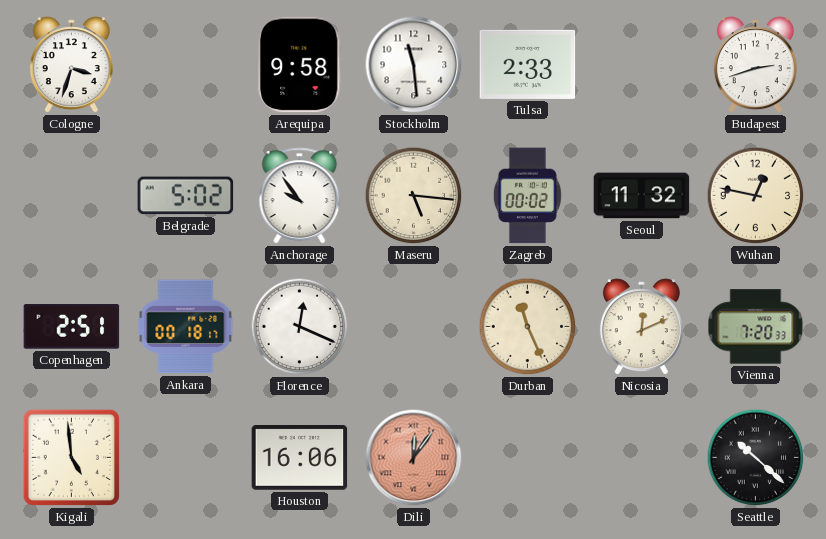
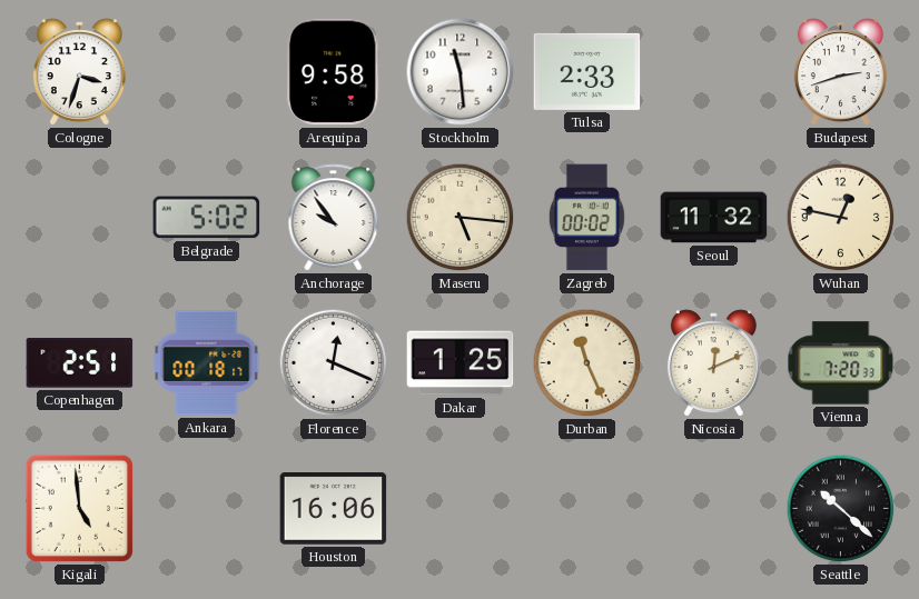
Dakar: none -> 1:25 (461, 363)
Dili: 12:06 -> none (414, 458)
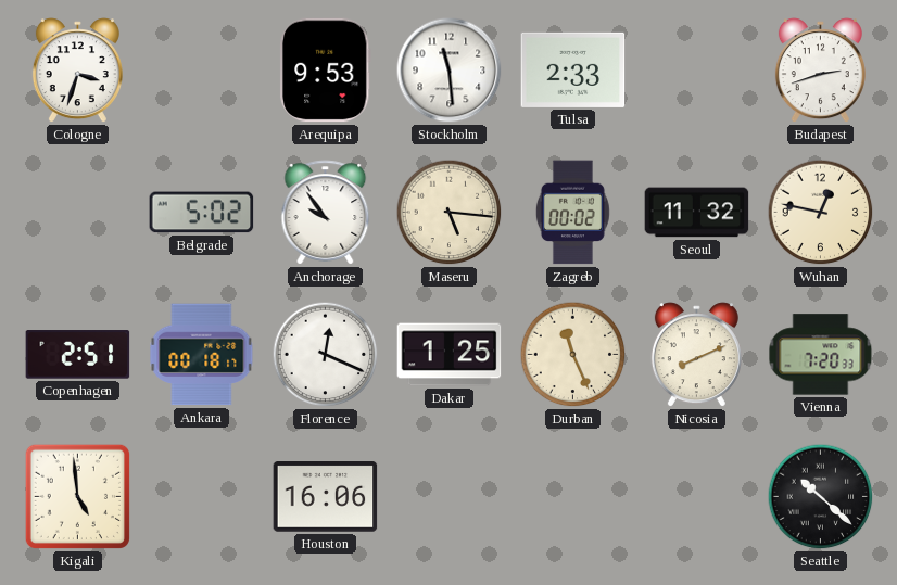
Arequipa: 9:58 -> 9:53 (325, 71)
Nicosia: 12:11 -> 8:11 (696, 355)
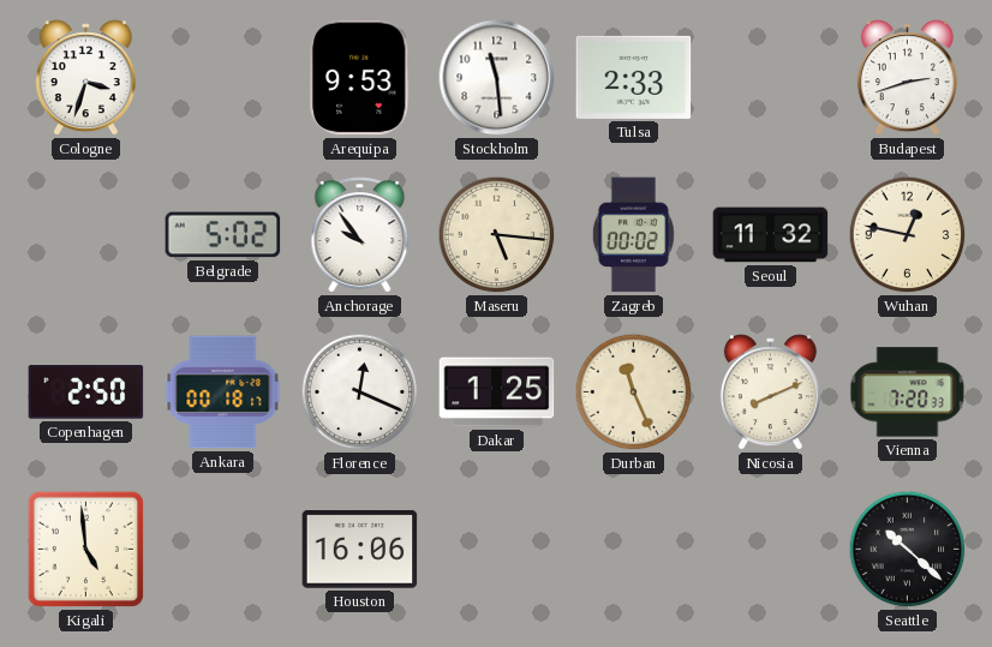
Copenhagen: 2:51 -> 2:50 (86, 393)
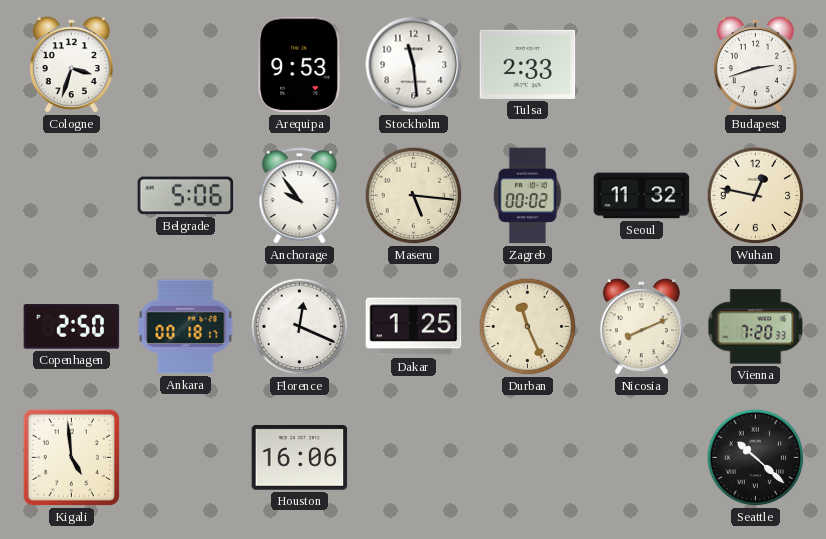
Belgrade: 5:02 -> 5:06 (186, 196)
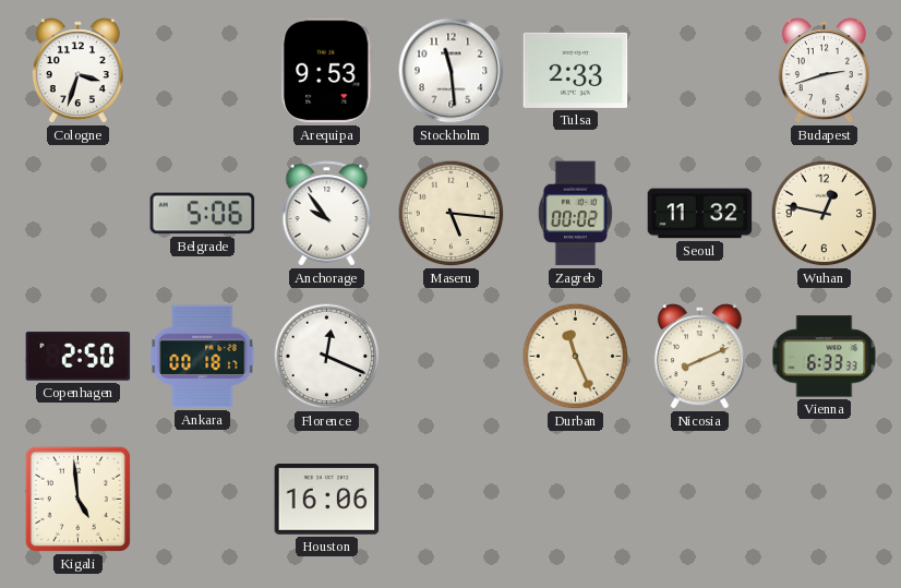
Dakar: 1:25 -> none (414, 327)
Vienna: 7:20 -> 6:33 (825, 357)
Seattle: 10:22 -> none (756, 458)
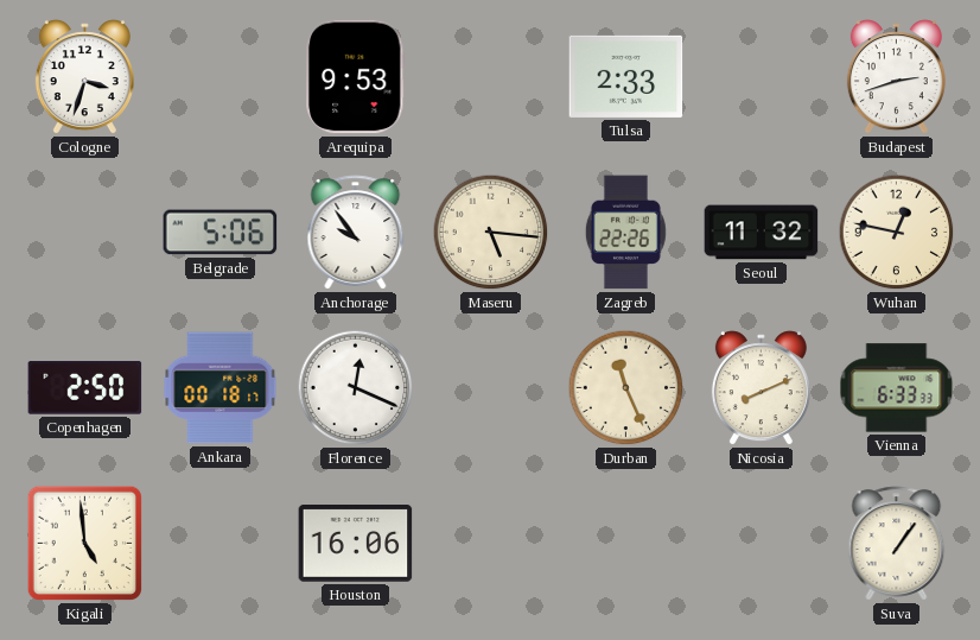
Stockholm: 11:29 -> none (452, 71)
Zagreb: 00:02 -> 22:26 (625, 233)
Suva: none -> 1:06 (897, 544)
